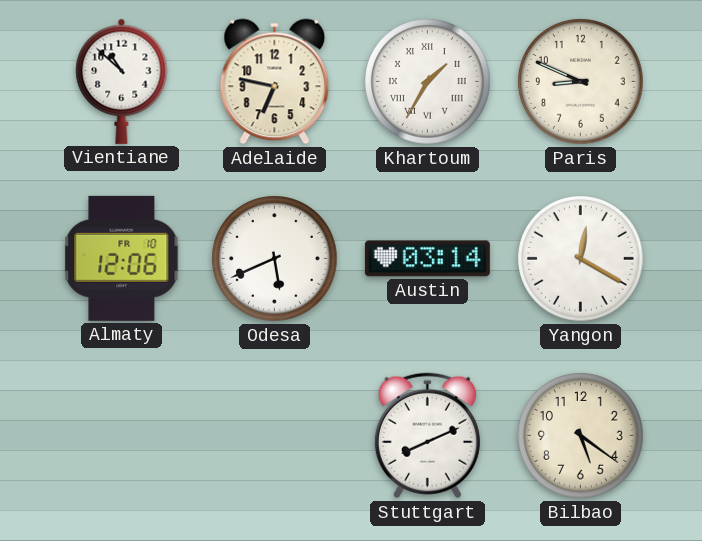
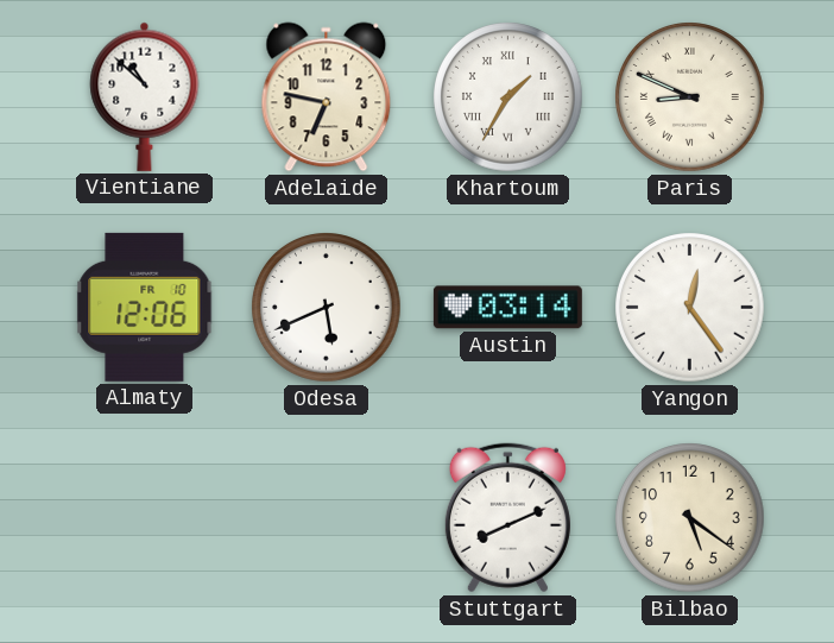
Paris numerals: Arabic -> Roman (690, 97)
Yangon: 12:20 -> 12:24 (690, 308)
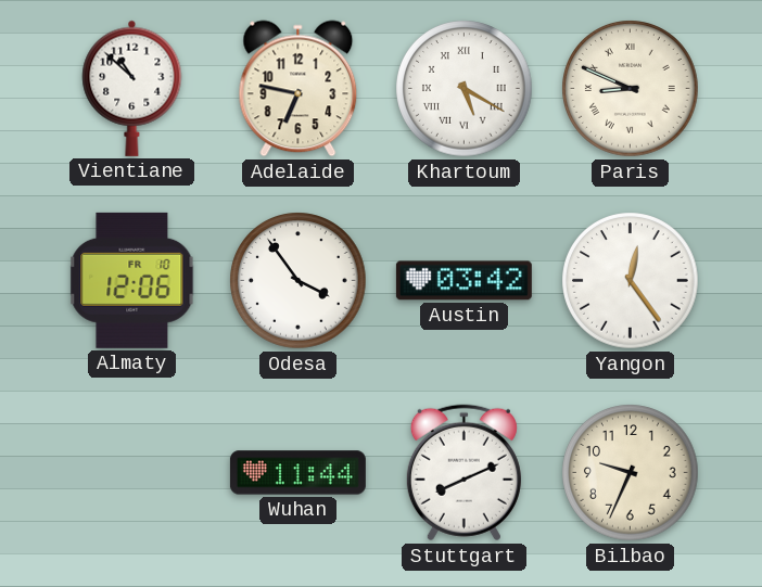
Khartoum: 1:35 -> 5:20 (465, 89)
Odesa: 5:41 -> 3:54 (299, 281)
Austin: 03:14 -> 03:42 (463, 281)
Wuhan: none -> 11:44 (297, 473)
Bilbao: 5:21 -> 9:34 (631, 473)
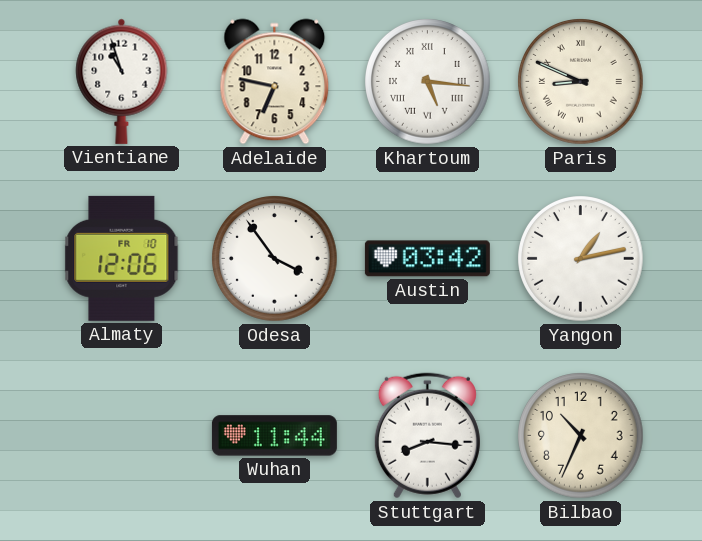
Vientiane: 10:52 -> 10:57 (122, 81)
Khartoum: 5:20 -> 5:16 (428, 82)
Yangon: 12:24 -> 1:13 (581, 259)
Stuttgart: 8:11 -> 8:16 (427, 436)
Bilbao: 9:34 -> 10:34 (581, 436)
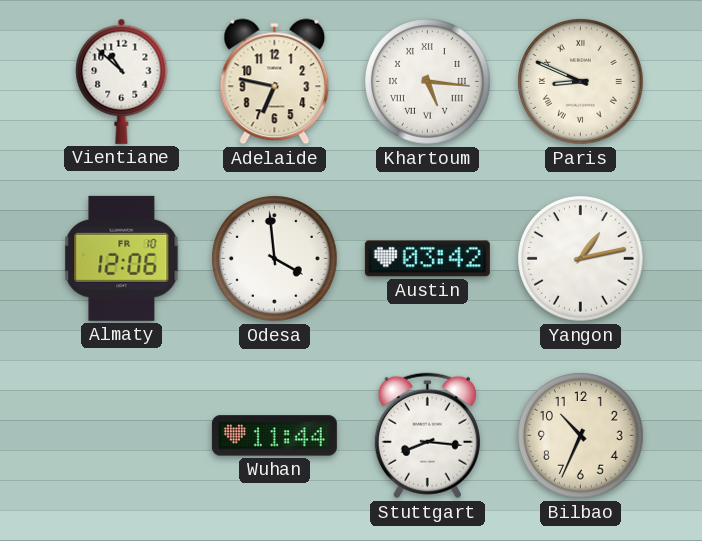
Vientiane: 10:57 -> 10:52 (122, 81)
Odesa: 3:54 -> 3:59 (275, 259)
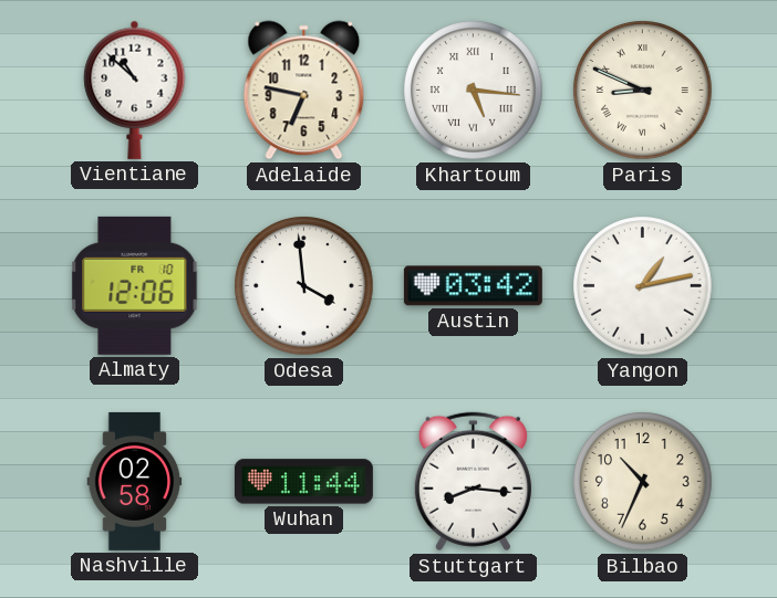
Nashville: none -> 02:58 (135, 481)
